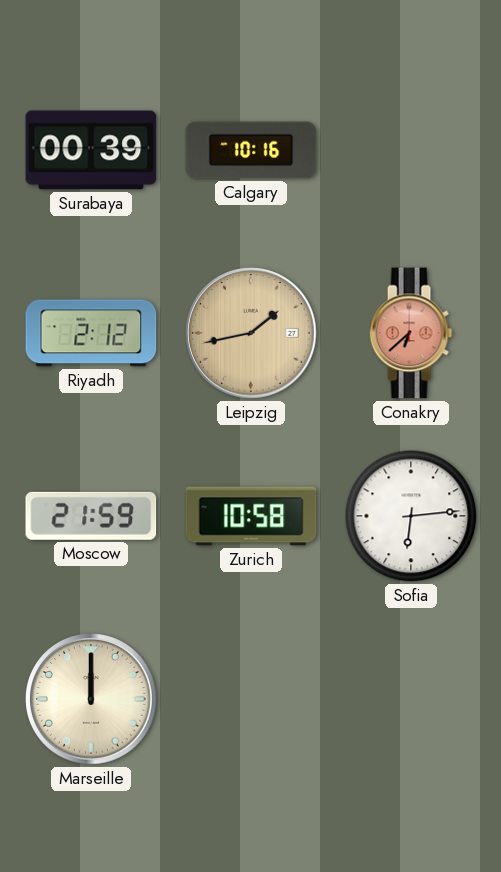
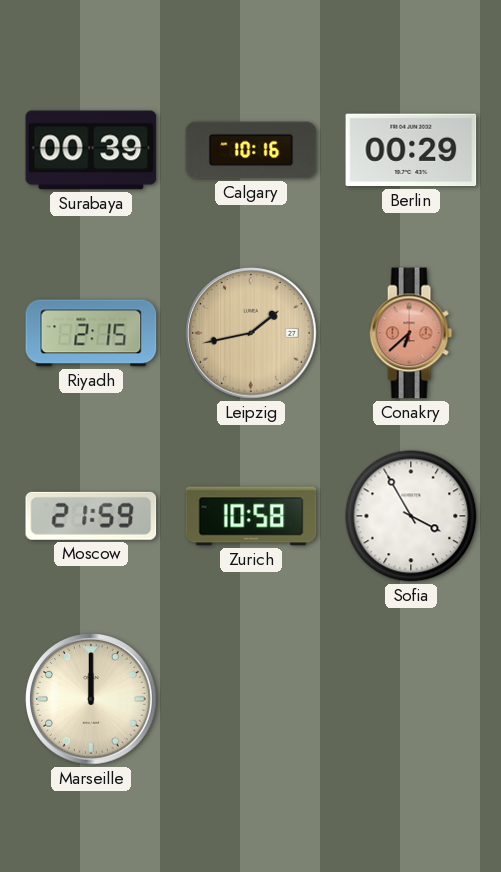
Berlin: none -> 00:29 (411, 150)
Riyadh: 2:12 -> 2:15 (91, 333)
Sofia: 6:14 -> 3:55 (411, 516)
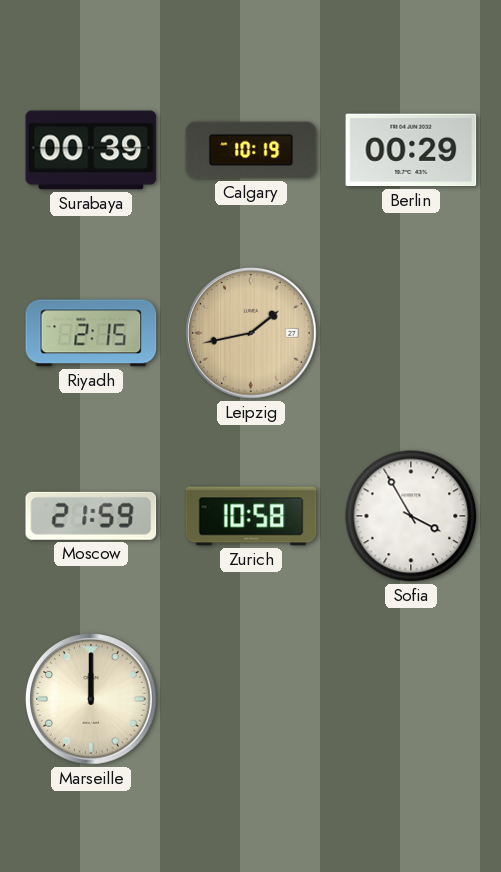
Calgary: 10:16 -> 10:19 (251, 150)
Conakry: 6:38 -> none (411, 333)
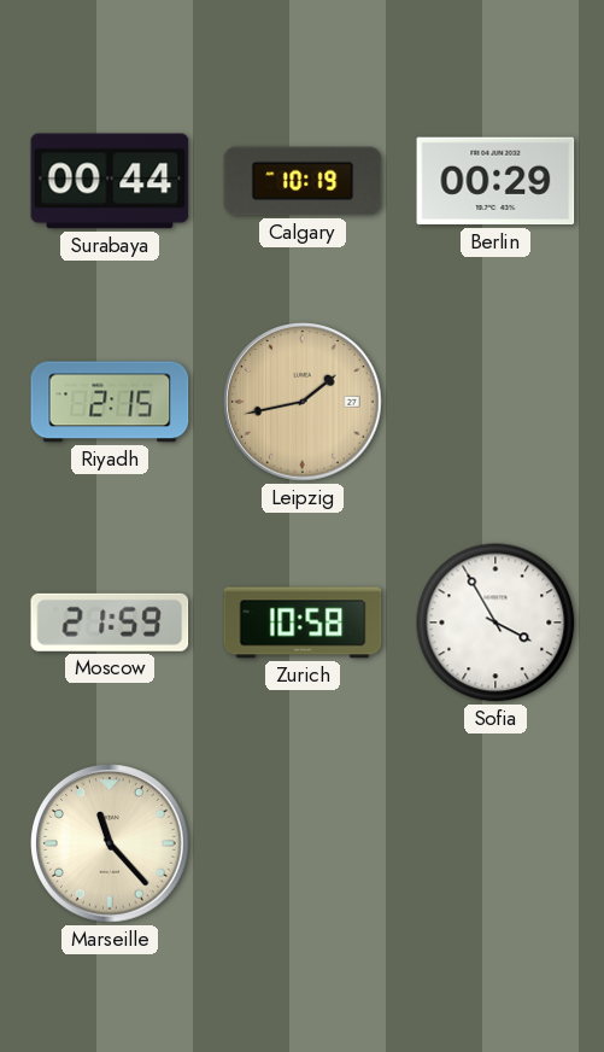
Surabaya: 00:39 -> 00:44 (110, 181)
Marseille: 12:00 -> 11:23 (110, 843)
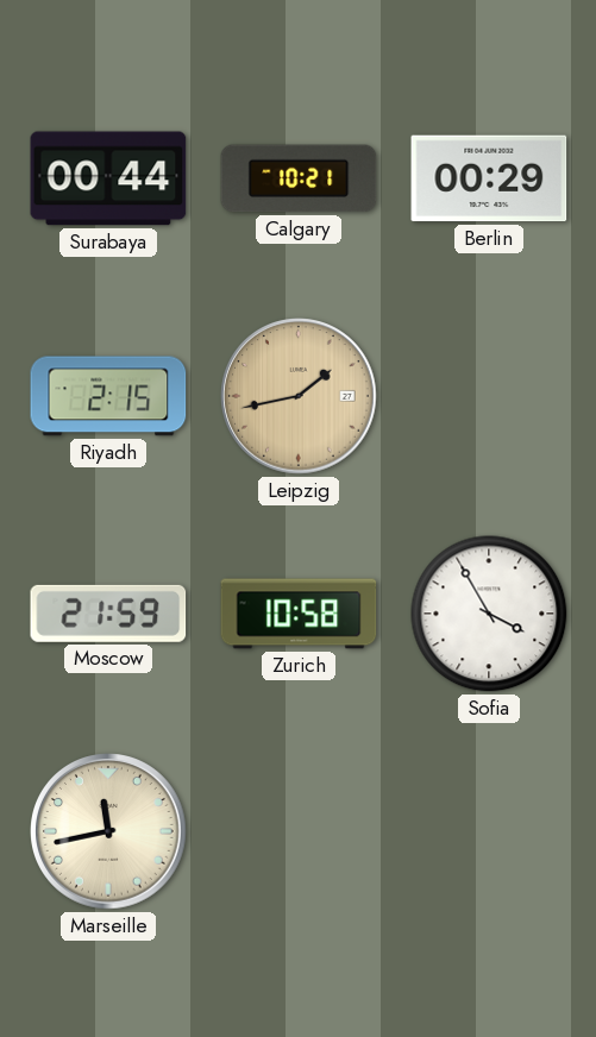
Calgary: 10:19 -> 10:21 (299, 178)
Marseille: 11:23 -> 11:43 (108, 831)
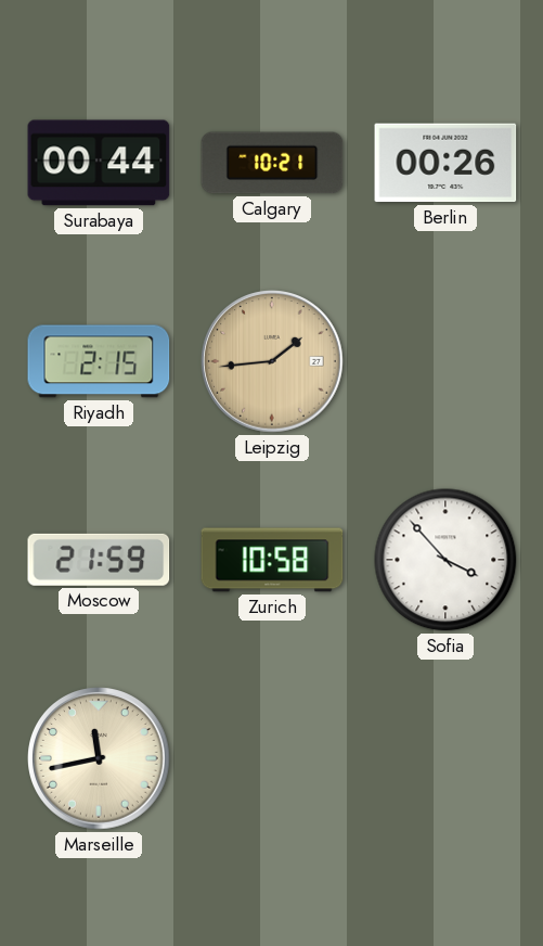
Berlin: 00:29 -> 00:26 (445, 163)
Leipzig: 1:43 -> 1:44 (272, 361)
Sofia: 3:55 -> 3:53 (445, 560)
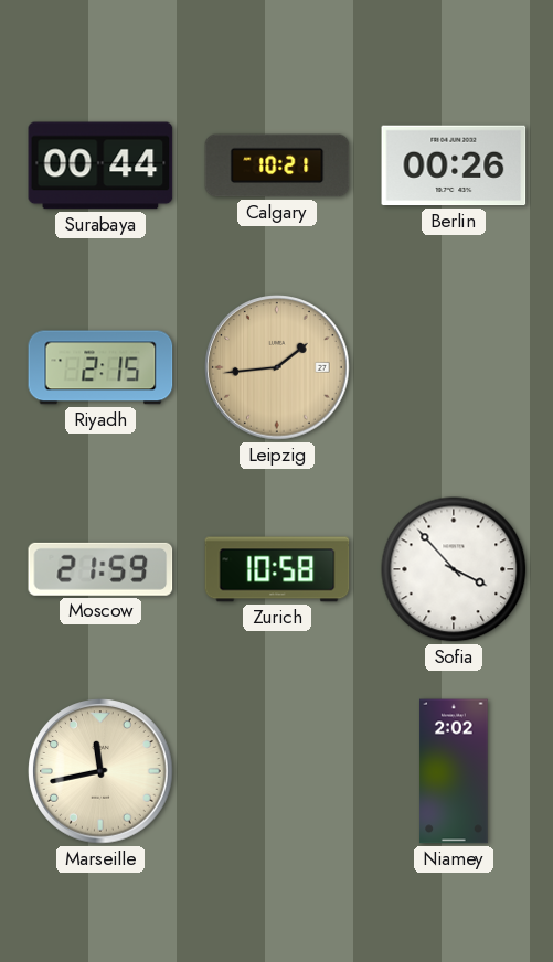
Niamey: none -> 2:02 (454, 771)
